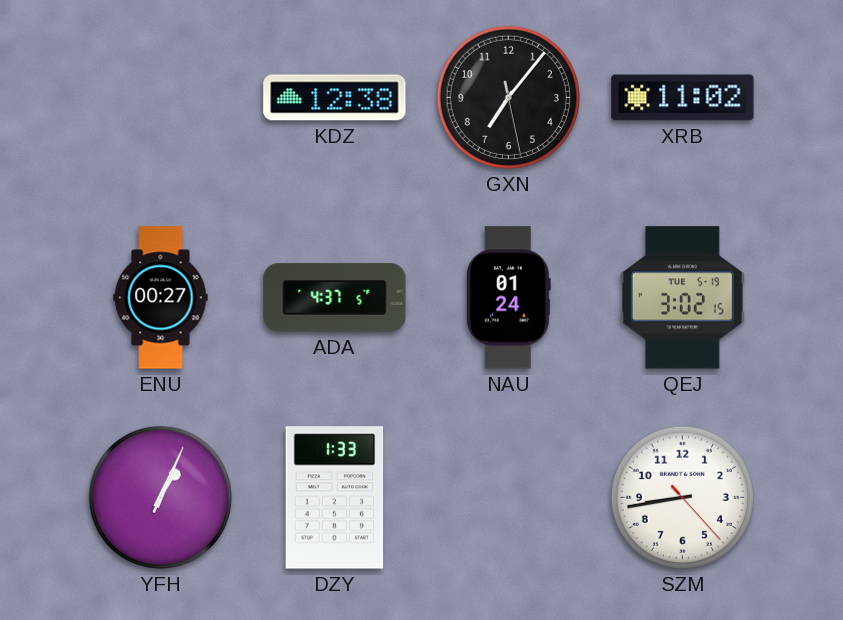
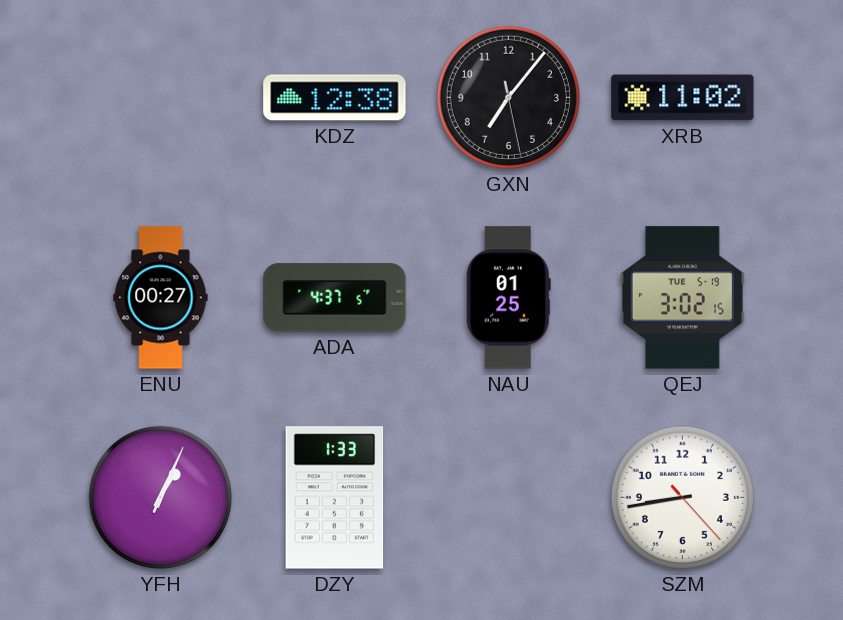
NAU: 01:24 -> 01:25 (508, 298)
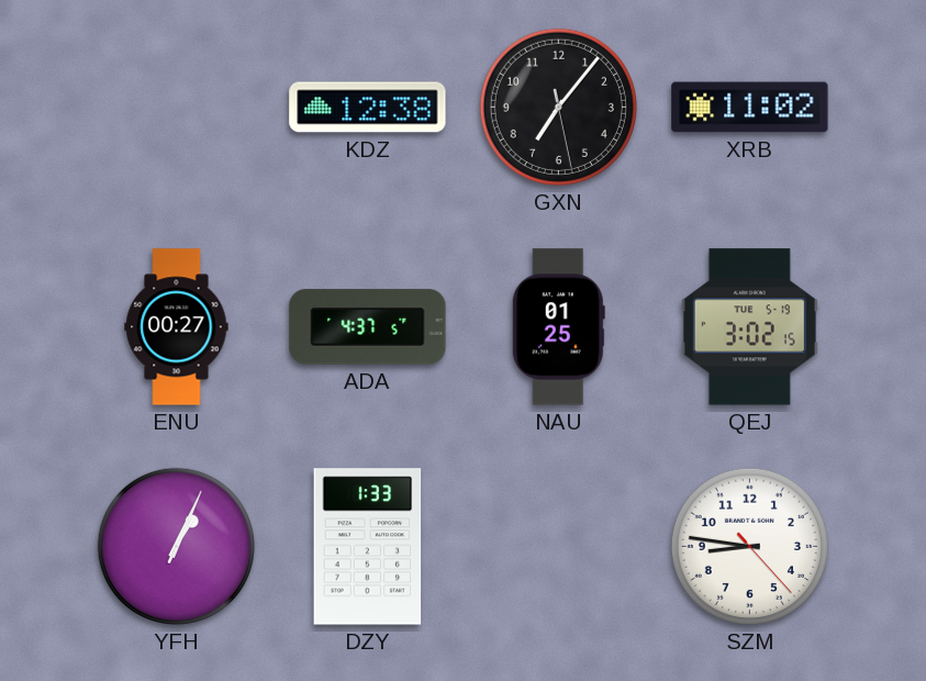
SZM: 8:43 -> 8:46 (749, 546)
